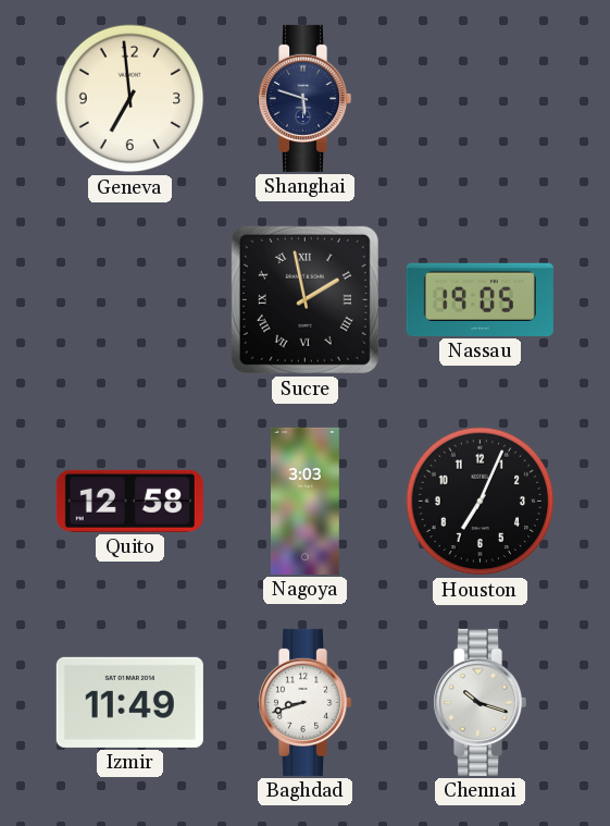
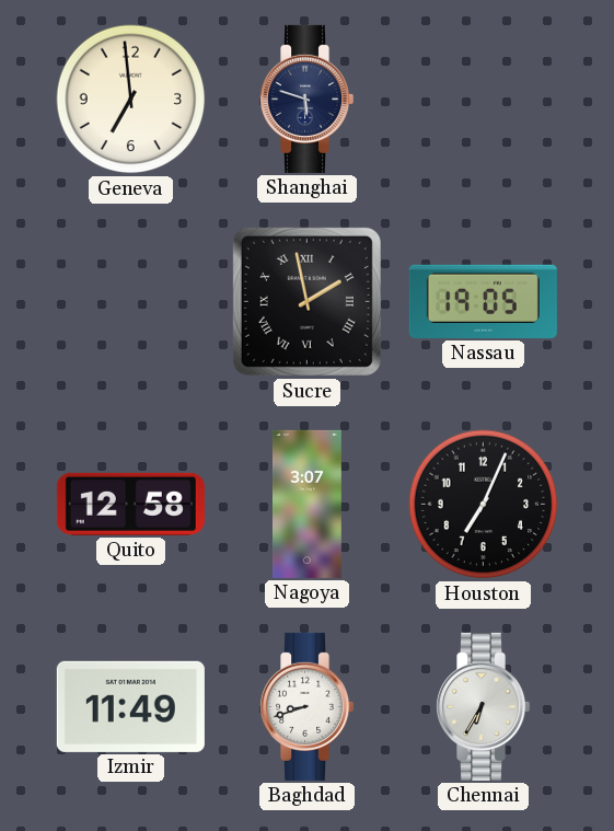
Nagoya: 3:03 -> 3:07 (308, 504)
Chennai: 10:18 -> 6:35 (484, 706)
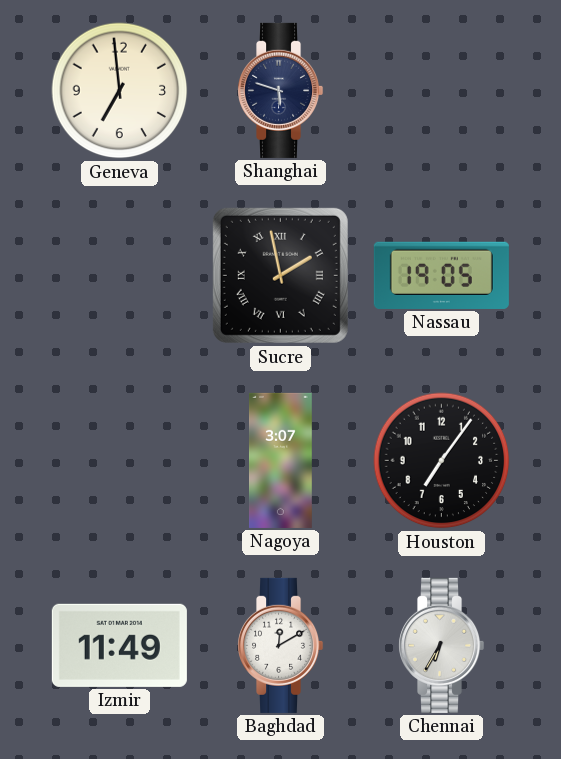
Quito: 12:58 -> none (130, 504)
Houston: 7:04 -> 7:06 (442, 461)
Baghdad: 8:42 -> 12:10 (281, 645)
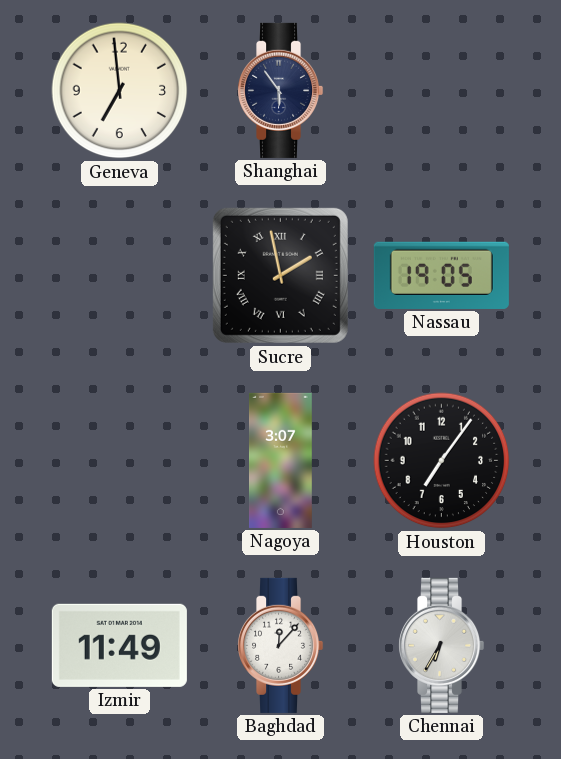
Shanghai: 5:48 -> 5:54 (281, 90)
Baghdad: 12:10 -> 12:07 (281, 645)
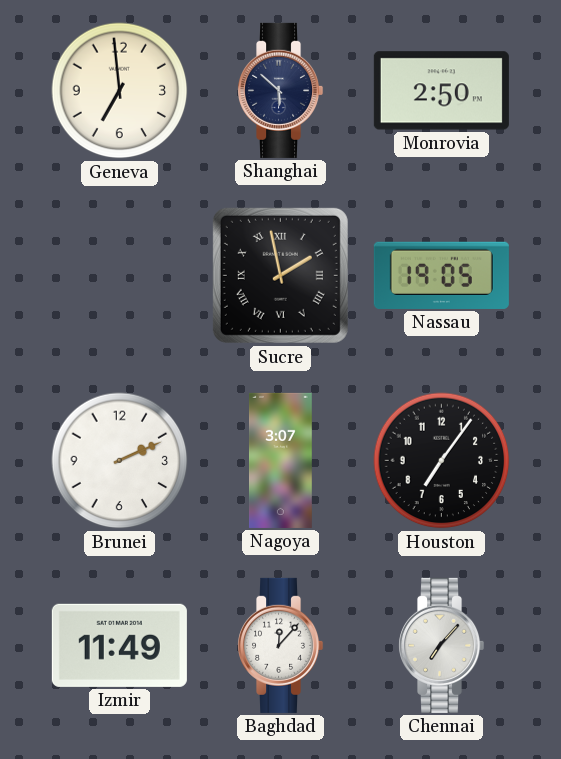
Shanghai: 5:54 -> 5:52 (281, 90)
Monrovia: none -> 2:50 (441, 91)
Brunei: none -> 2:11 (120, 461)
Chennai: 6:35 -> 7:07 (442, 645)
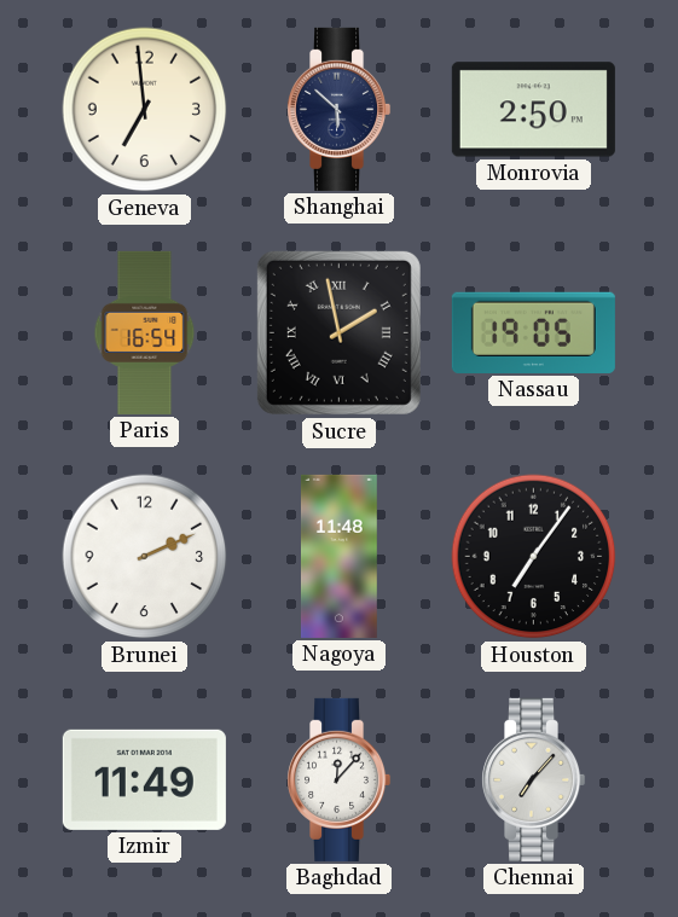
Paris: none -> 16:54 (145, 332)
Nagoya: 3:07 -> 11:48 (340, 556)
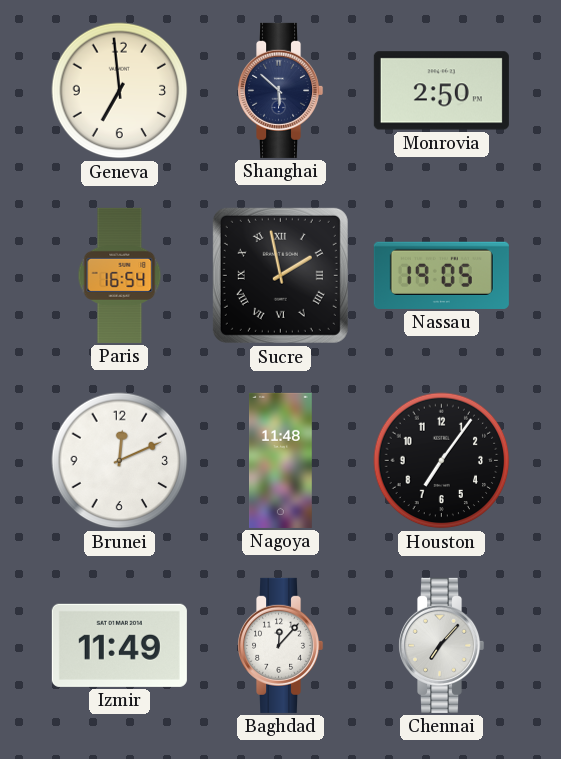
Brunei: 2:11 -> 12:11 (120, 461)
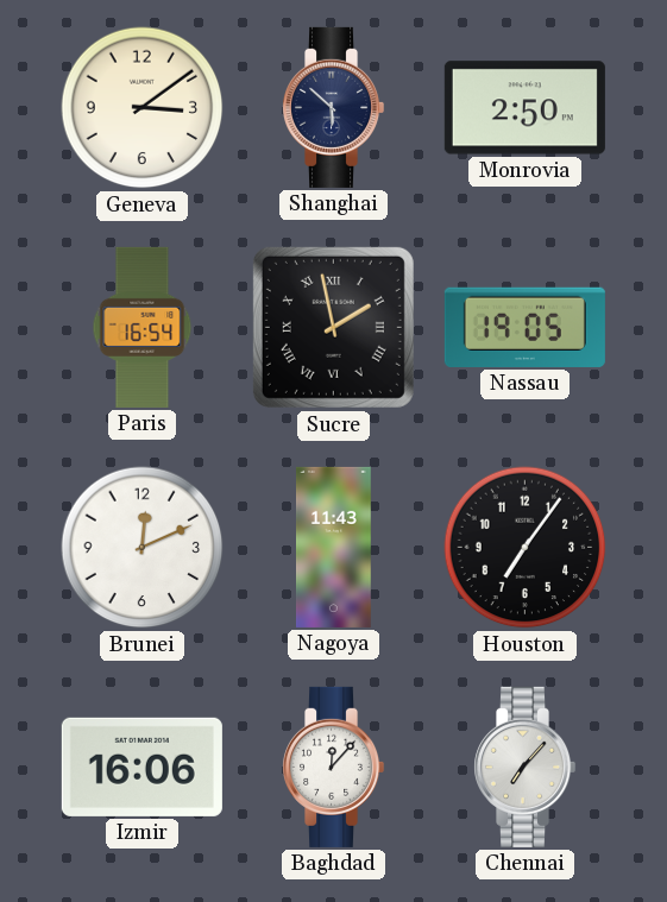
Geneva: 6:59 -> 3:09 (143, 108)
Nagoya: 11:48 -> 11:43 (334, 547)
Izmir: 11:49 -> 16:06 (141, 767)
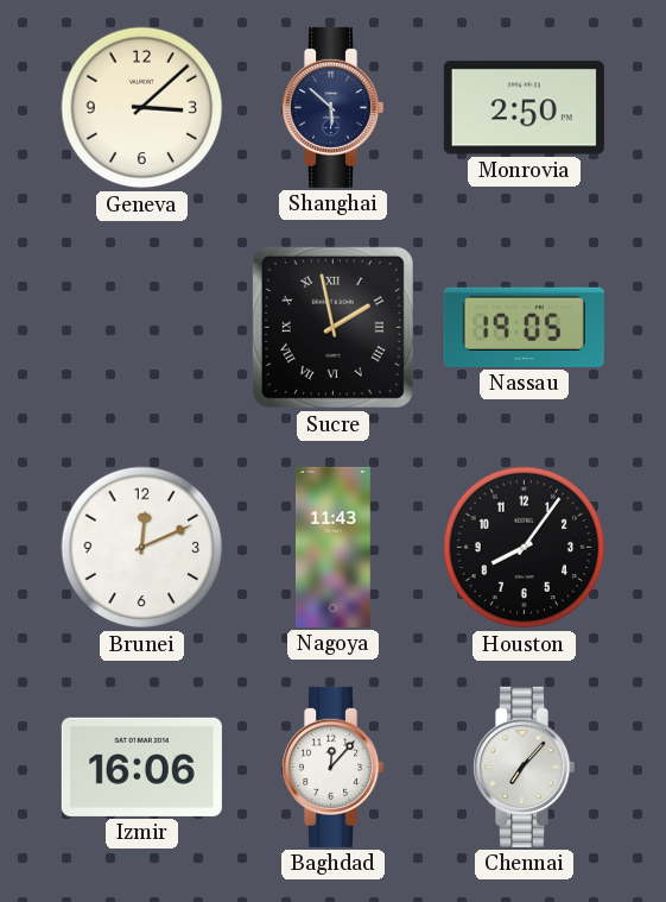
Geneva: 3:09 -> 3:08 (142, 108)
Paris: 16:54 -> none (143, 327)
Houston: 7:06 -> 8:06 (525, 548)
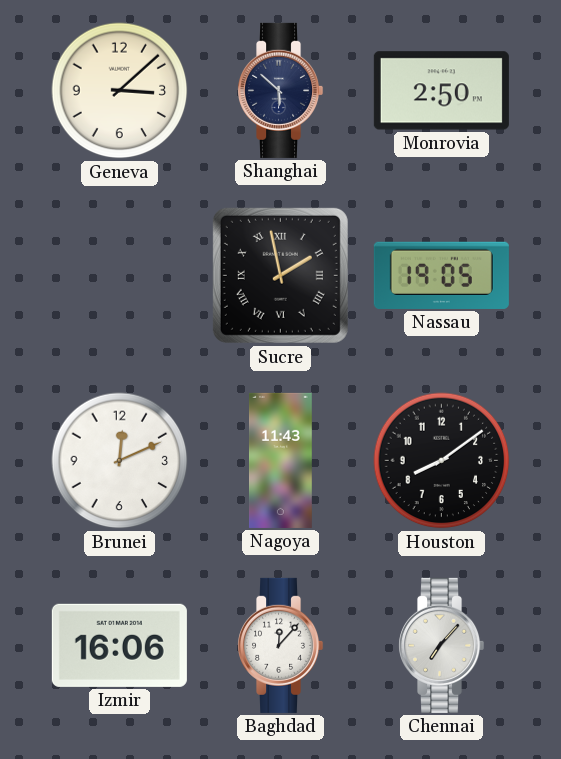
Houston: 8:06 -> 8:09 (442, 461)
